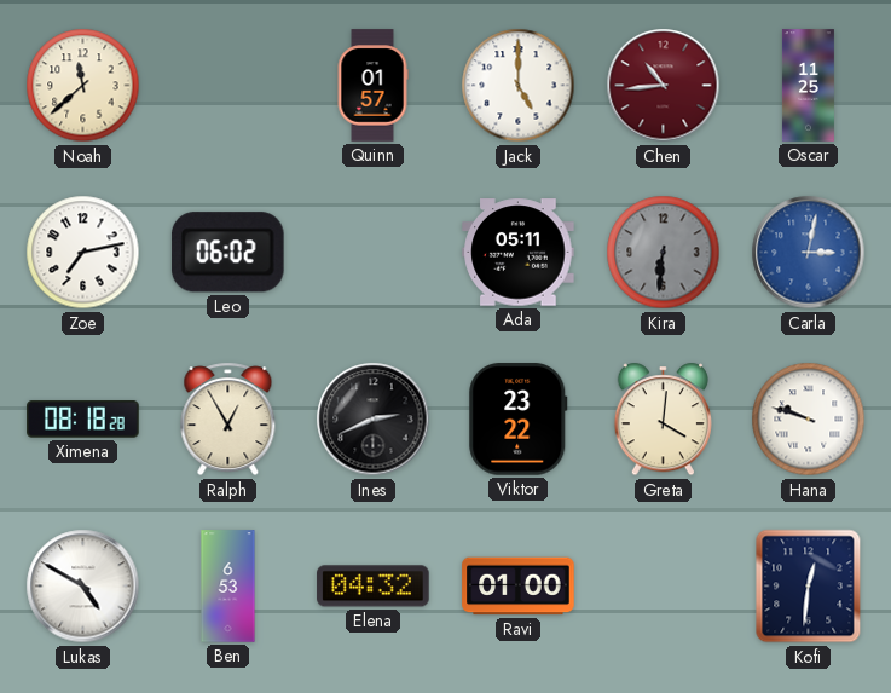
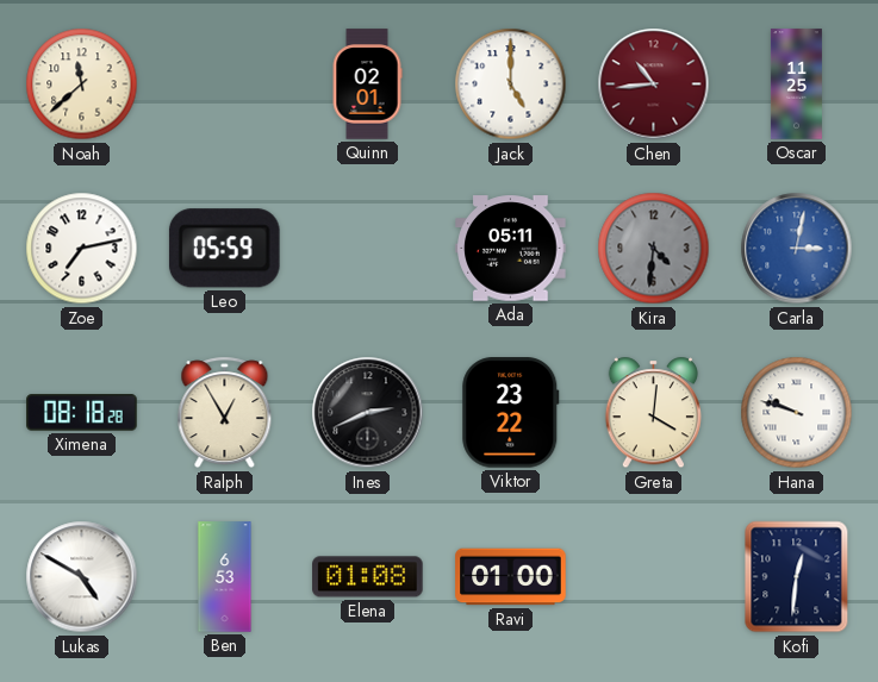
Quinn: 01:57 -> 02:01 (367, 85)
Leo: 06:02 -> 05:59 (224, 249)
Kira: 6:31 -> 4:31 (654, 249)
Elena: 04:32 -> 01:08 (368, 577)
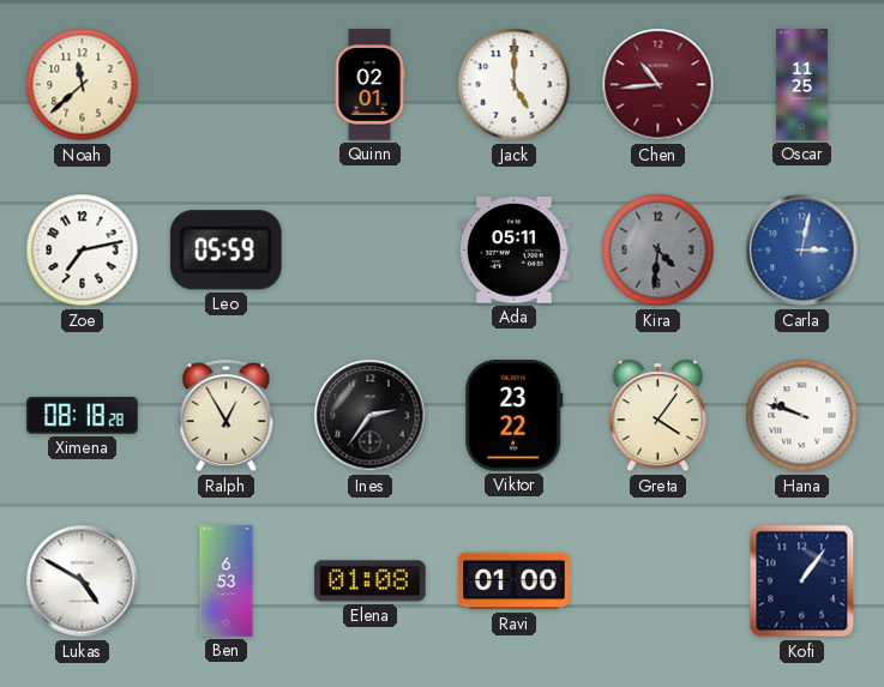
Ines: 2:41 -> 2:36 (371, 416)
Greta: 4:01 -> 4:06 (657, 416)
Kofi: 12:31 -> 1:06 (802, 581)
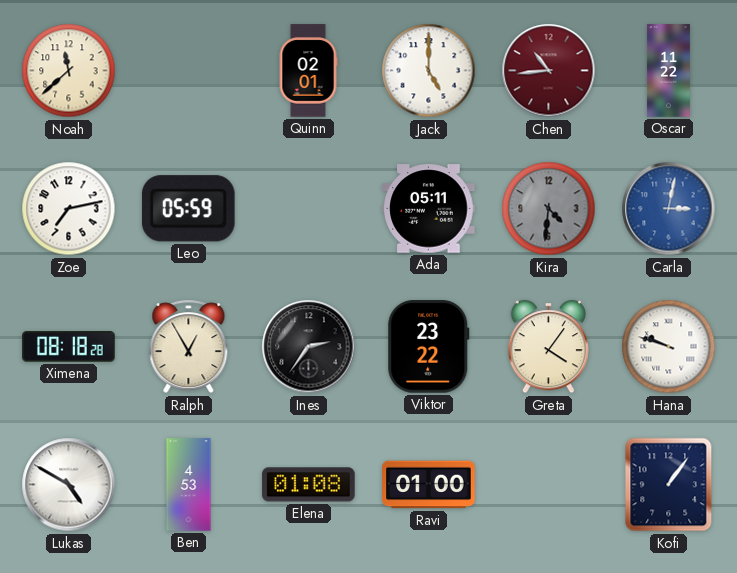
Oscar: 11:25 -> 11:22 (668, 71)
Ben: 6:53 -> 4:53 (189, 485)
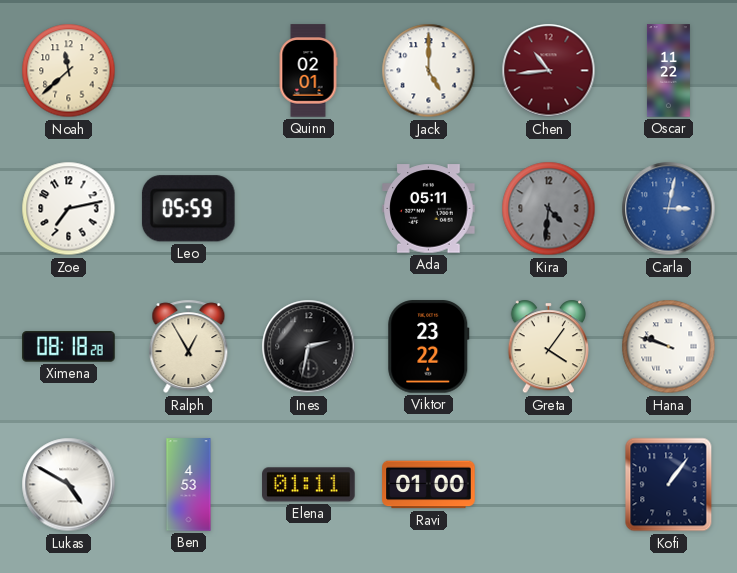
Ines: 2:36 -> 2:32 (309, 347)
Elena: 01:08 -> 01:11 (309, 485)
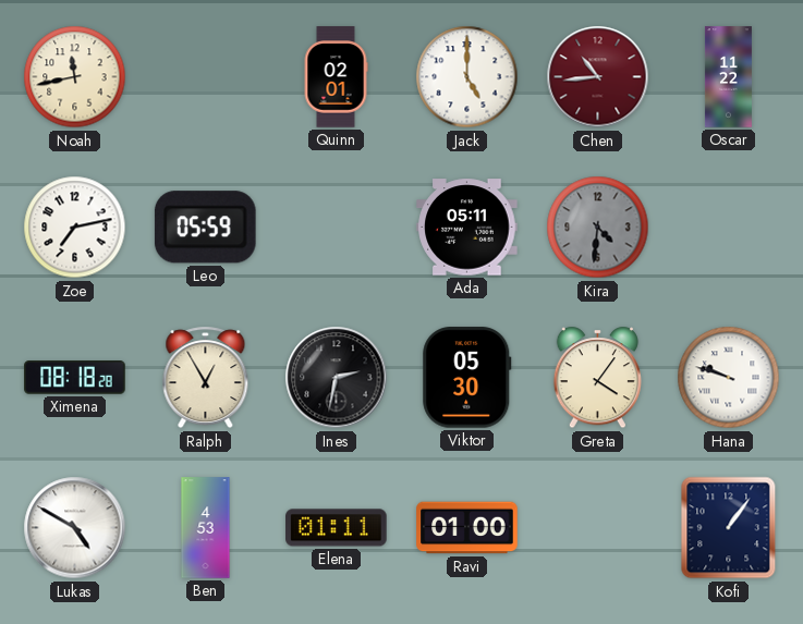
Noah: 11:38 -> 11:43 (75, 77)
Carla: 3:02 -> none (669, 209)
Viktor: 23:22 -> 05:30 (467, 378)
